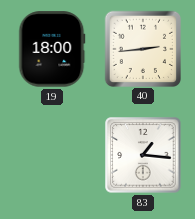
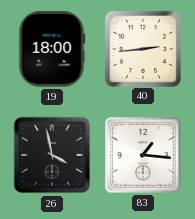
26: none -> 3:58 (52, 155)
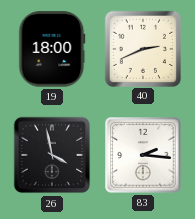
40: 2:44 -> 2:41 (142, 48)
83: 1:16 -> 2:16 (143, 155)
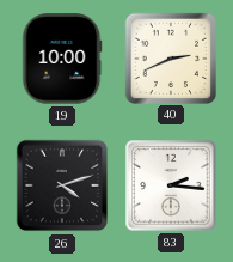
19: 18:00 -> 10:00 (62, 59)
26: 3:58 -> 4:12 (62, 185)
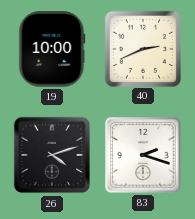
83: 2:16 -> 2:18 (143, 155)
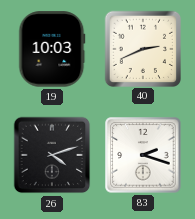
19: 10:00 -> 10:03 (52, 49)
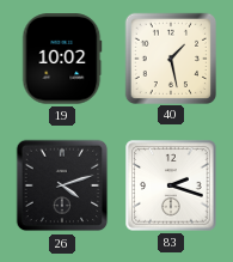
19: 10:03 -> 10:02 (62, 59)
40: 2:41 -> 1:28 (170, 57)
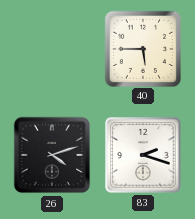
19: 10:02 -> none (62, 59)
40: 1:28 -> 5:45 (142, 48)
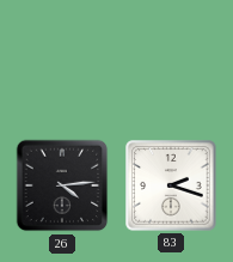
40: 5:45 -> none (142, 48)
26: 4:12 -> 4:14 (62, 185)
